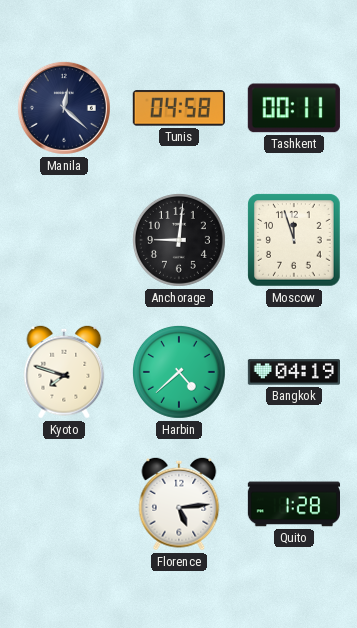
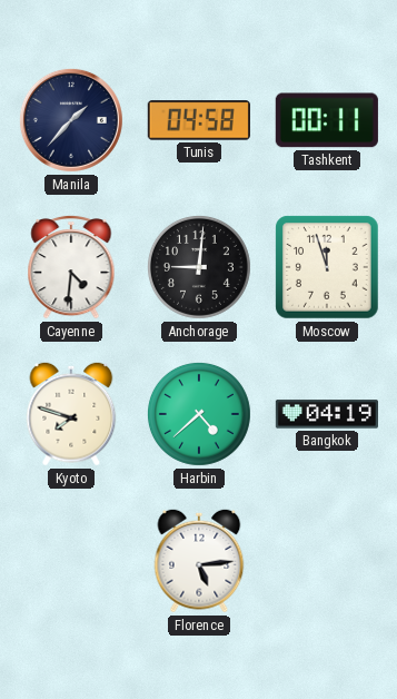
Manila: 12:22 -> 1:37 (71, 120)
Cayenne: none -> 4:31 (71, 267)
Quito: 1:28 -> none (293, 504)
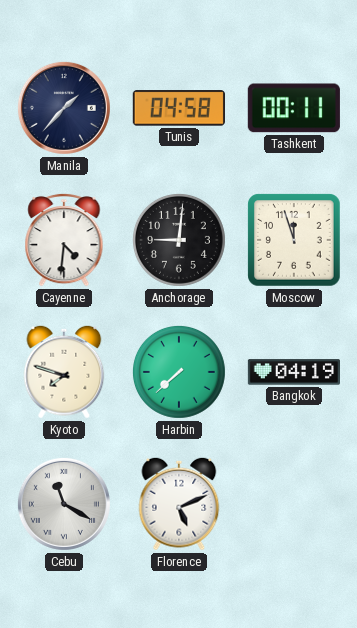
Harbin: 4:38 -> 7:38 (179, 372)
Cebu: none -> 11:20 (64, 504)
Florence: 5:14 -> 5:11 (179, 504)
